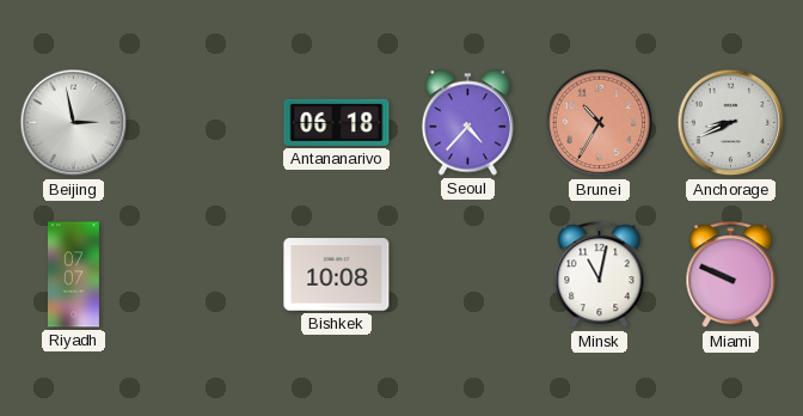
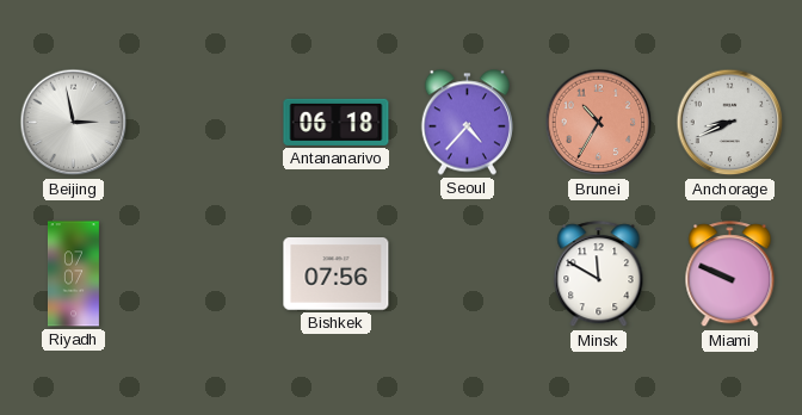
Bishkek: 10:08 -> 07:56 (337, 274)
Minsk: 11:02 -> 11:50 (599, 274)
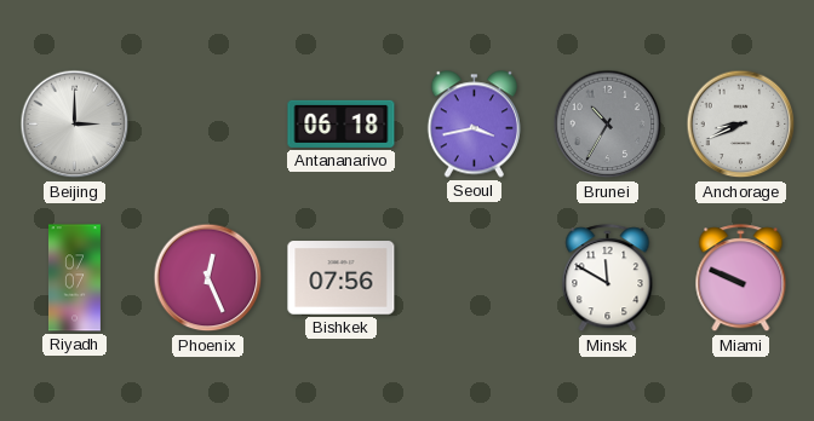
Beijing: 2:58 -> 3:00 (75, 125)
Seoul: 4:37 -> 3:43 (474, 125)
Brunei dial: salmon -> grey (608, 125)
Phoenix: none -> 12:26 (208, 278)
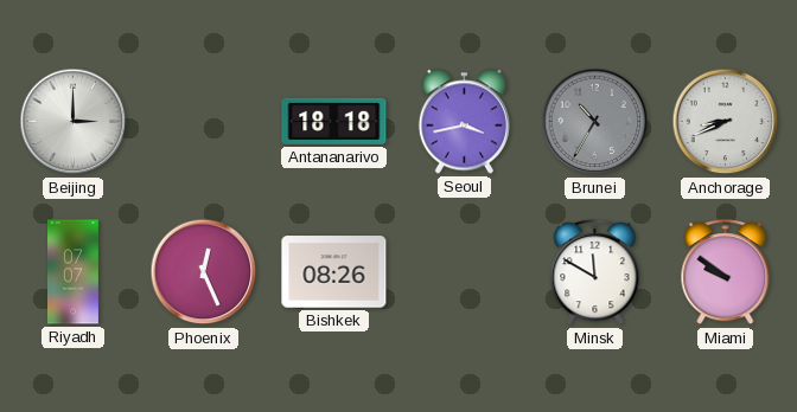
Antananarivo: 06:18 -> 18:18 (334, 121)
Bishkek: 07:56 -> 08:26 (334, 272)
Miami: 9:49 -> 9:51 (726, 272)
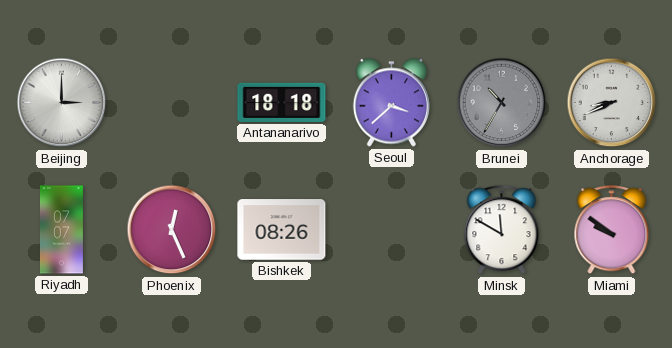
Seoul: 3:43 -> 3:38 (391, 103)
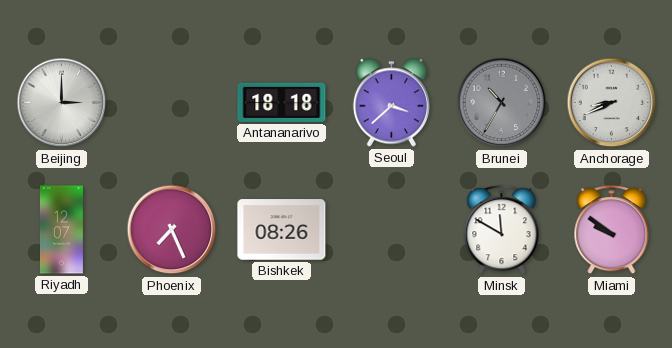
Riyadh: 07:07 -> 12:07 (61, 230)
Phoenix: 12:26 -> 7:26 (172, 230)
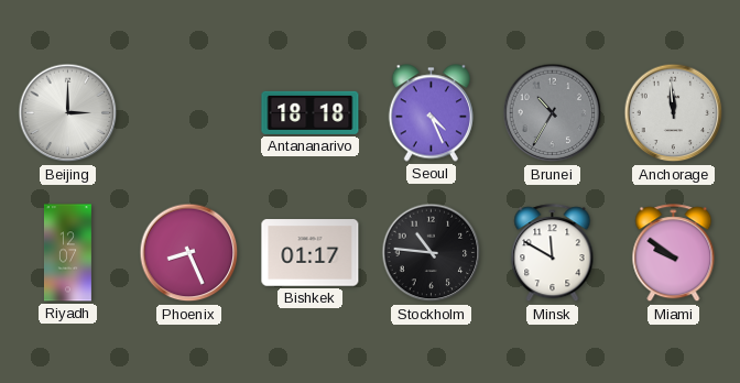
Seoul: 3:38 -> 4:26 (431, 113)
Anchorage: 8:41 -> 11:59 (674, 113)
Phoenix: 7:26 -> 8:26 (189, 253)
Bishkek: 08:26 -> 01:17 (311, 253)
Stockholm: none -> 10:46 (432, 253)
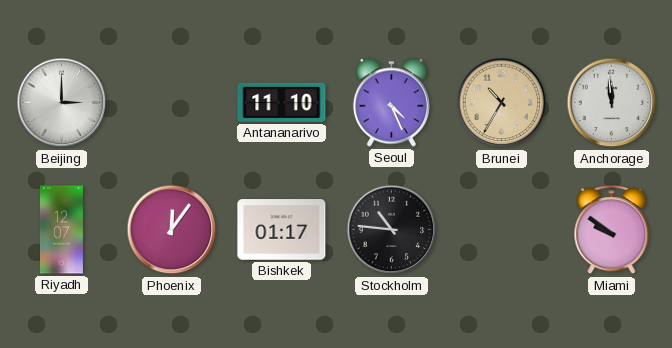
Antananarivo: 18:18 -> 11:10 (282, 102)
Brunei dial: grey -> champagne (502, 103)
Phoenix: 8:26 -> 12:06 (172, 230)
Minsk: 11:50 -> none (553, 253)
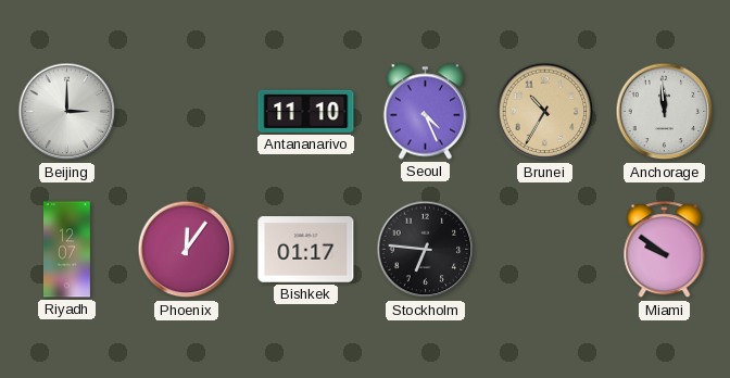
Stockholm: 10:46 -> 6:46 (426, 250)
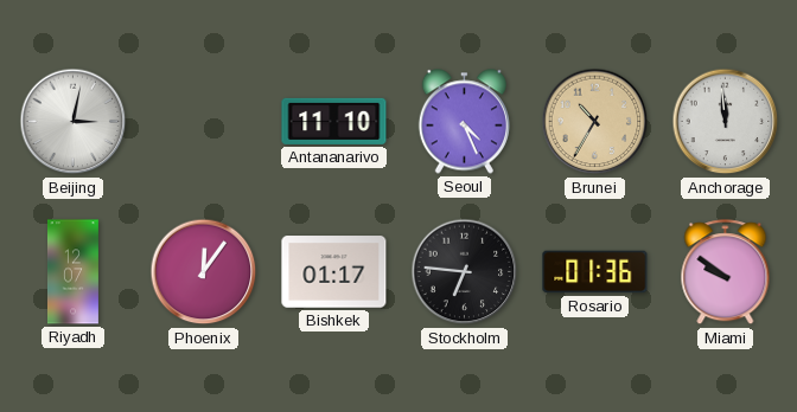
Beijing: 3:00 -> 3:02 (74, 122)
Rosario: none -> 01:36 (595, 272)
